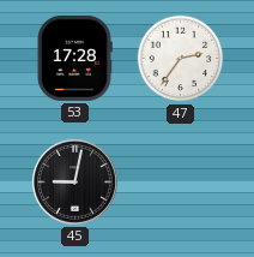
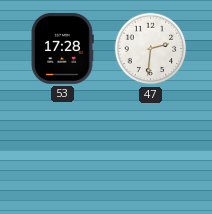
47: 2:36 -> 2:31 (151, 49)
45: 9:02 -> none (74, 181)
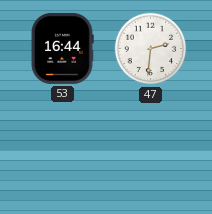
53: 17:28 -> 16:44 (62, 48)
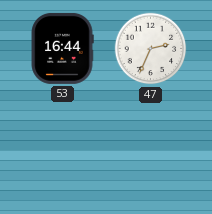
47: 2:31 -> 2:34 (151, 49)
